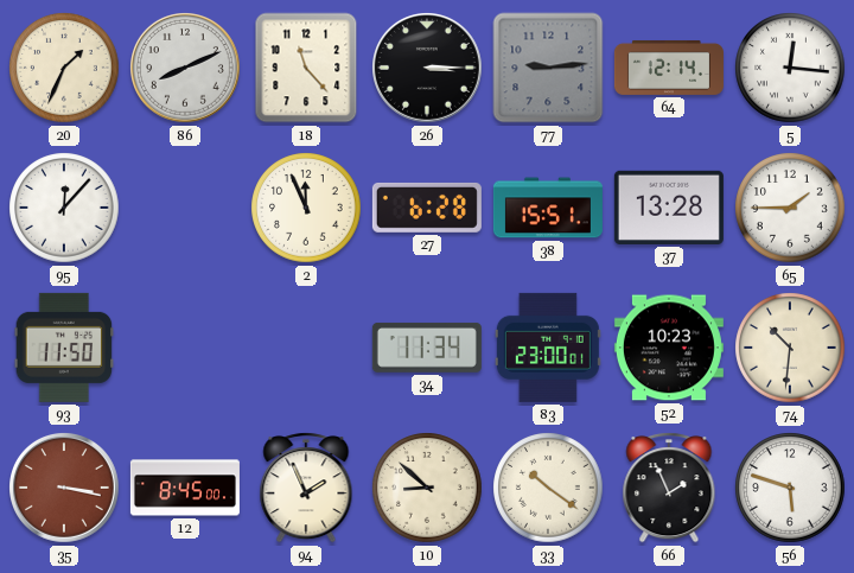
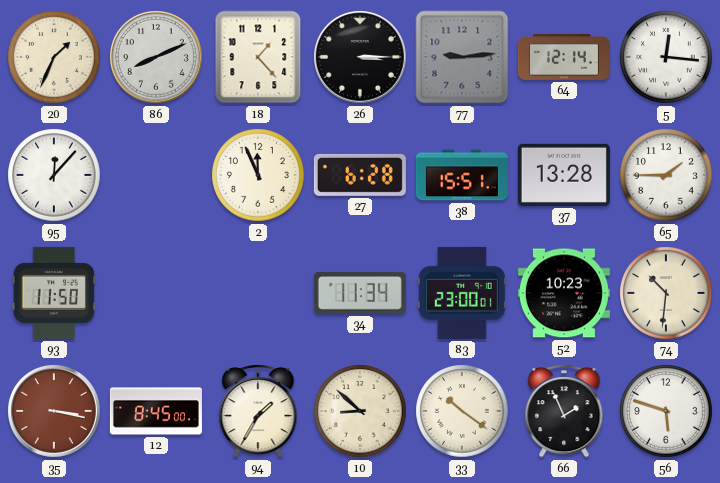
18: 11:23 -> 1:23 (258, 57)
94: 1:56 -> 1:35 (258, 411)
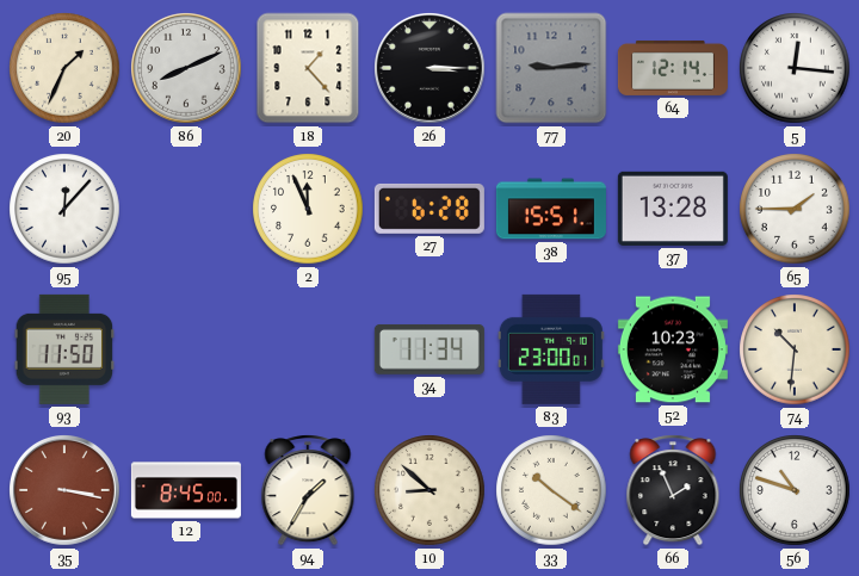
56: 5:48 -> 10:48 (795, 490)
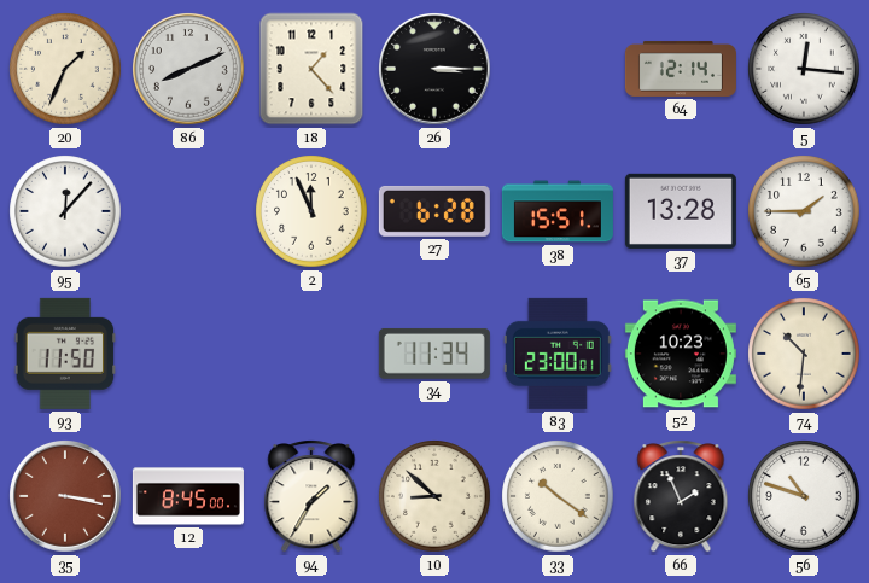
77: 9:14 -> none (551, 68)
